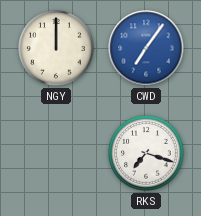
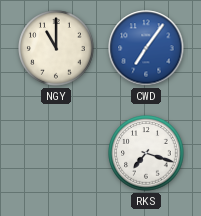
NGY: 12:00 -> 11:00 (56, 48)
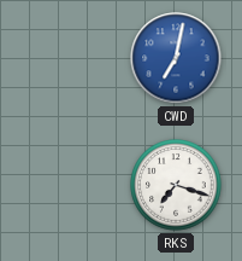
NGY: 11:00 -> none (56, 48)
CWD: 7:06 -> 7:02 (176, 58)
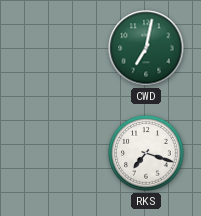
CWD dial: blue -> green (146, 48)
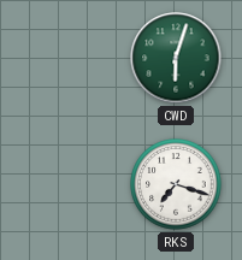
CWD: 7:02 -> 6:03 (176, 58)
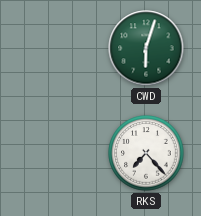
RKS: 7:18 -> 7:23 (146, 153)
